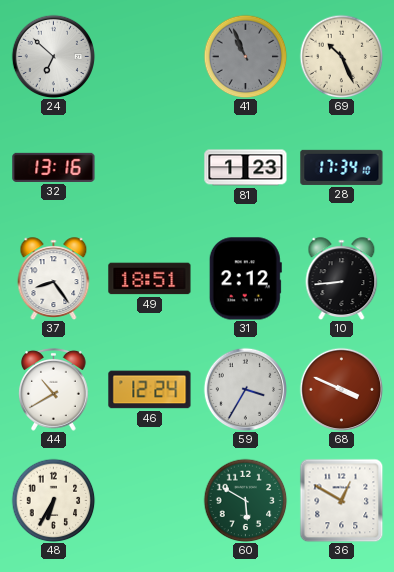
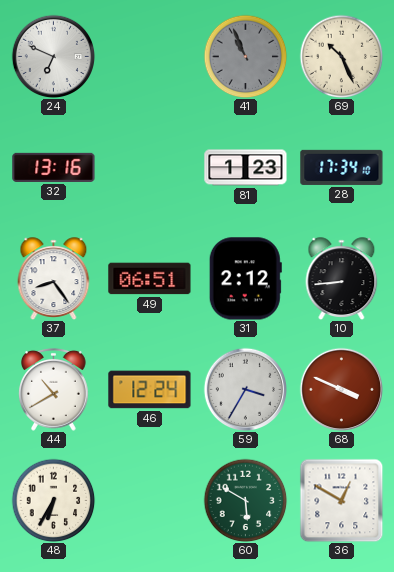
24: 6:52 -> 6:49 (53, 56)
49: 18:51 -> 06:51 (150, 279)
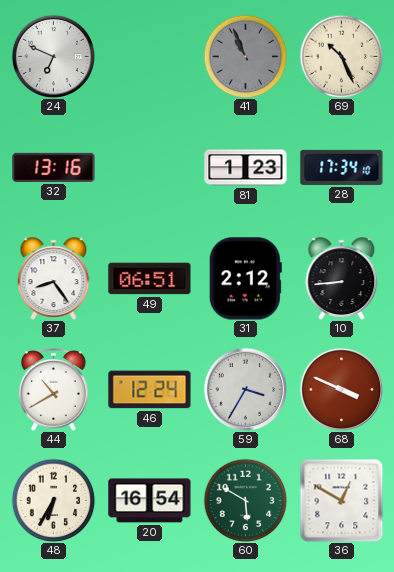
20: none -> 16:54 (150, 501)
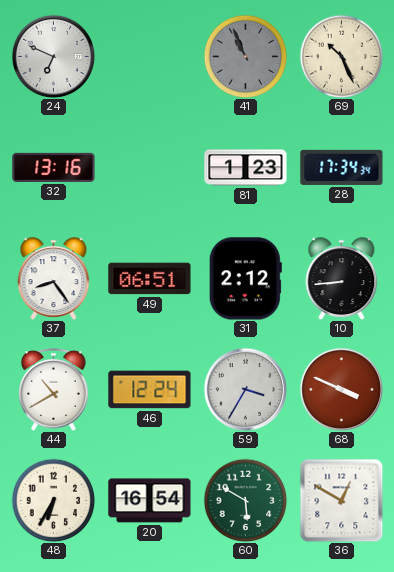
28: 17:34:10 -> 17:34:34 (342, 167)
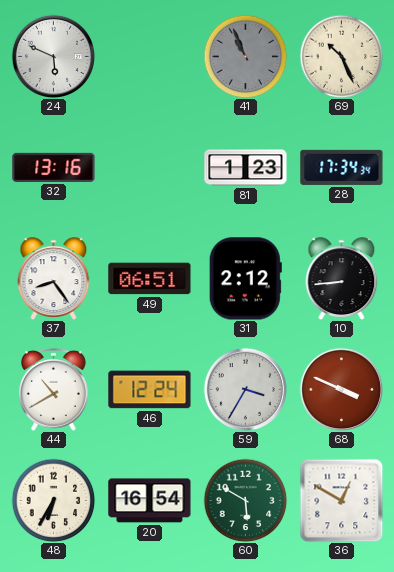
24: 6:49 -> 5:49 (53, 56)
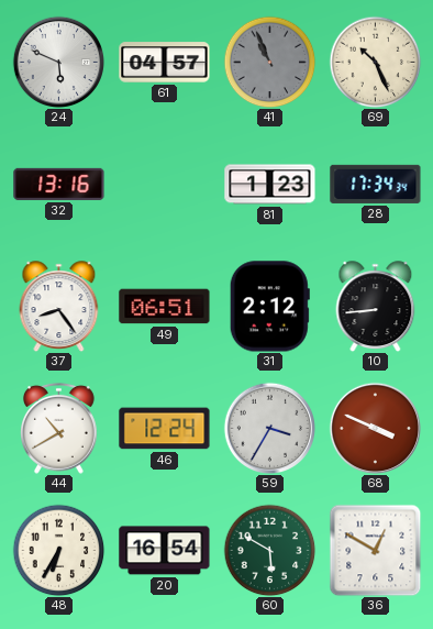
61: none -> 04:57 (165, 63)
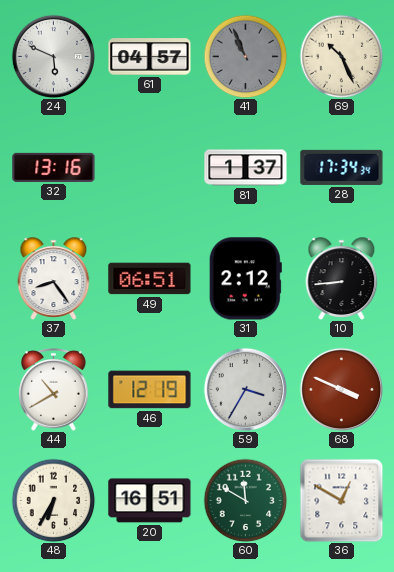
81: 1:23 -> 1:37 (246, 168)
46: 12:24 -> 12:19 (150, 390)
20: 16:54 -> 16:51 (150, 501)
60: 5:50 -> 11:50 (245, 500)
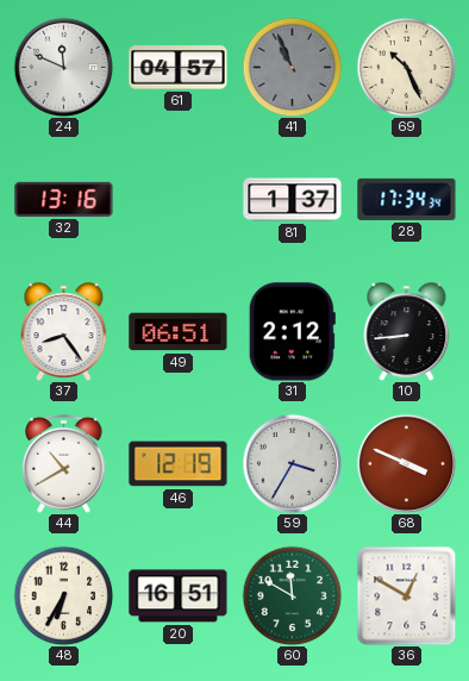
24: 5:49 -> 11:49 (63, 67)
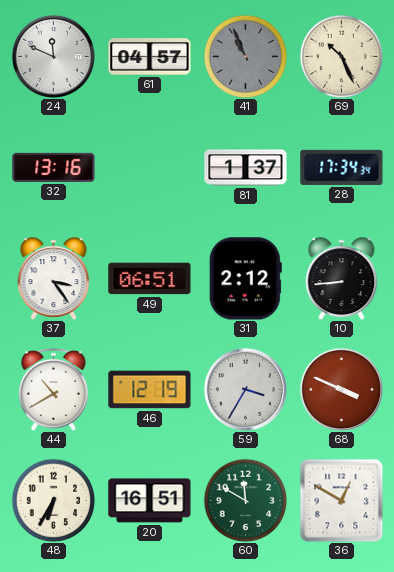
37: 8:24 -> 3:24 (54, 278)
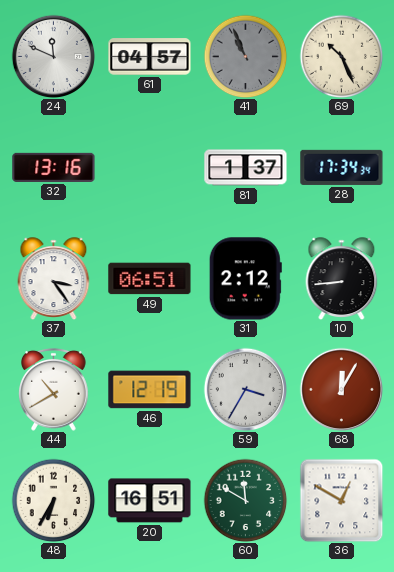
68: 3:49 -> 12:05 (341, 389)
